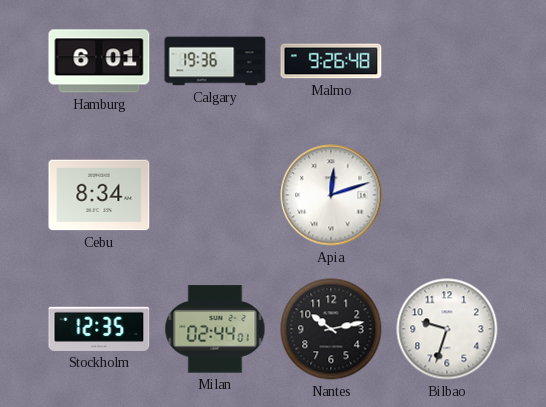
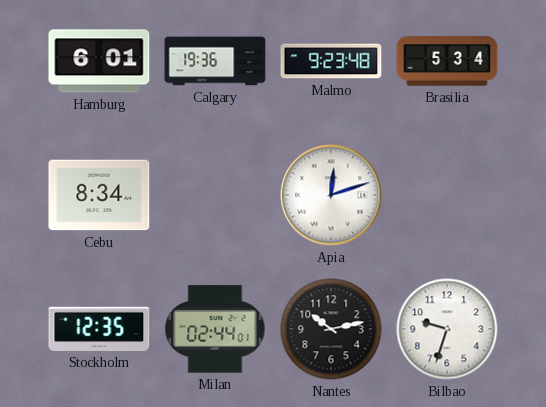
Malmo: 9:26 -> 9:23 (331, 61)
Brasilia: none -> 5:34 (447, 61)
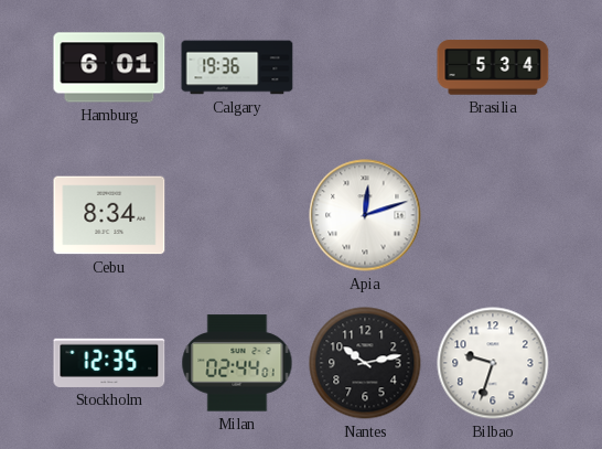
Malmo: 9:23 -> none (331, 61)
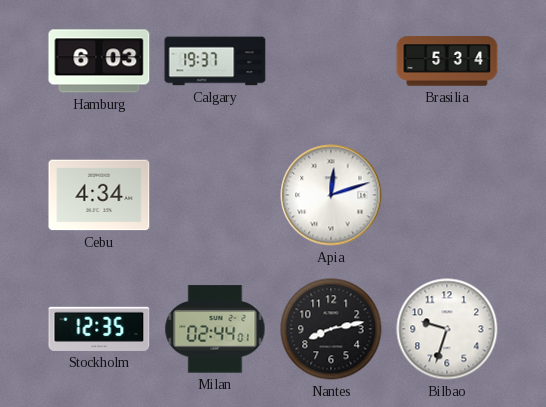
Hamburg: 6:01 -> 6:03 (99, 61)
Calgary: 19:36 -> 19:37 (215, 61)
Cebu: 8:34 -> 4:34 (99, 195)
Nantes: 10:13 -> 8:13 (331, 329)
